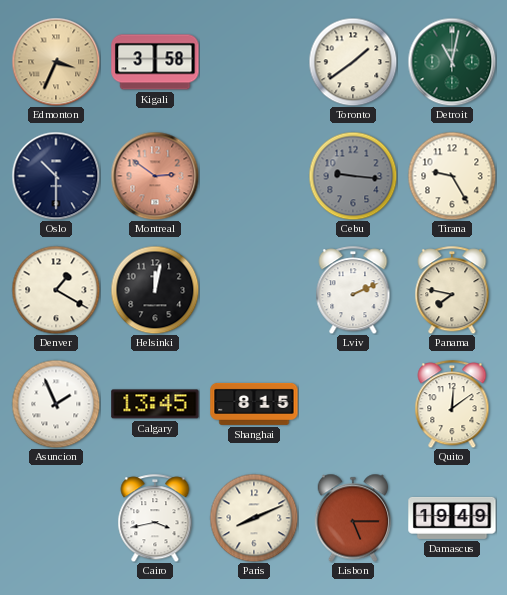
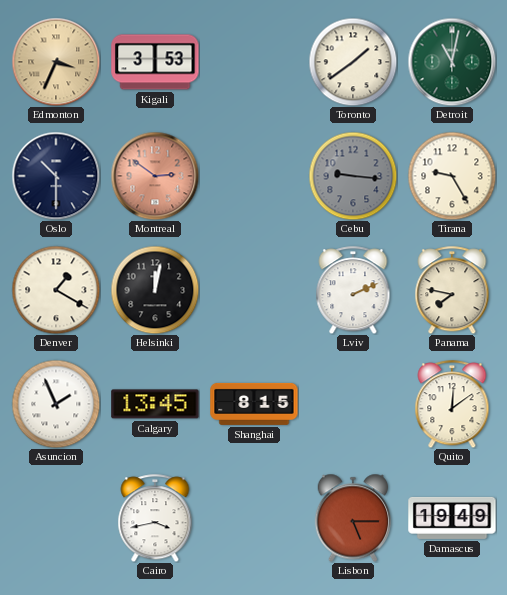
Kigali: 3:58 -> 3:53 (155, 62)
Paris: 8:11 -> none (254, 518)
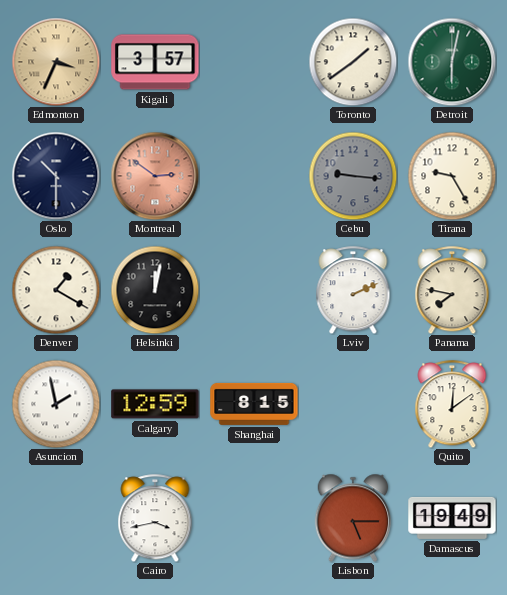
Kigali: 3:53 -> 3:57 (155, 62)
Detroit: 11:02 -> 6:02 (452, 62)
Asuncion: 1:56 -> 1:58 (56, 404)
Calgary: 13:45 -> 12:59 (155, 404)
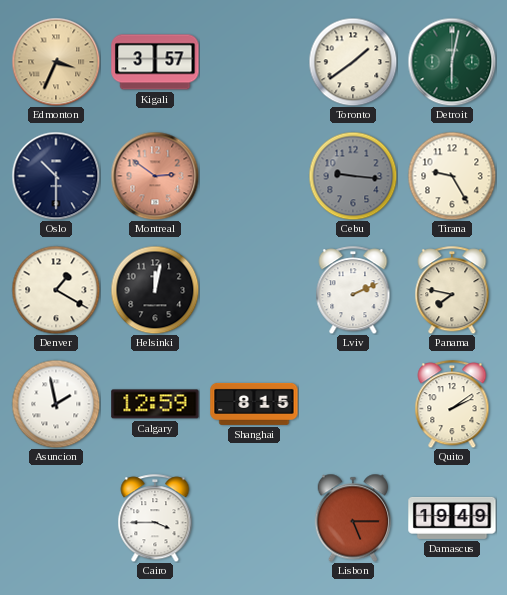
Quito: 12:09 -> 2:09 (452, 404)
Cairo: 3:43 -> 3:45 (155, 518)
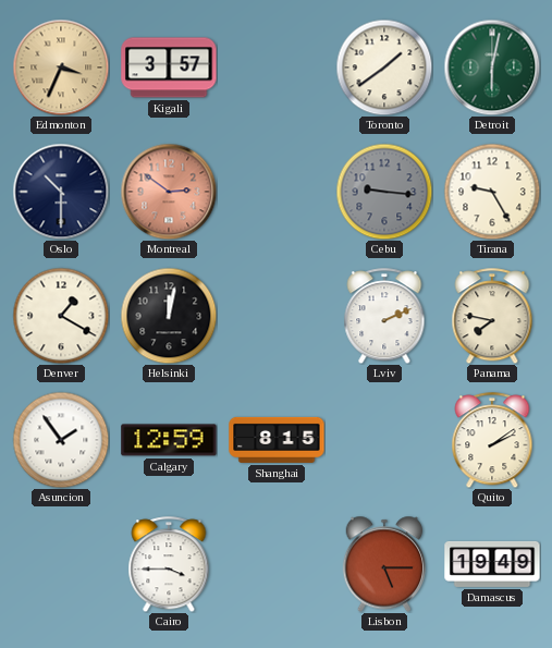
Asuncion: 1:58 -> 1:54 (61, 440)
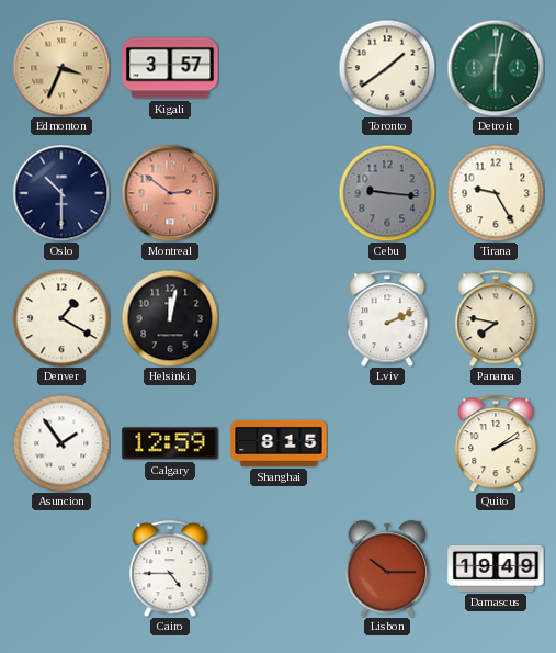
Cairo: 3:45 -> 4:45 (170, 568)
Lisbon: 5:15 -> 10:15 (387, 568)
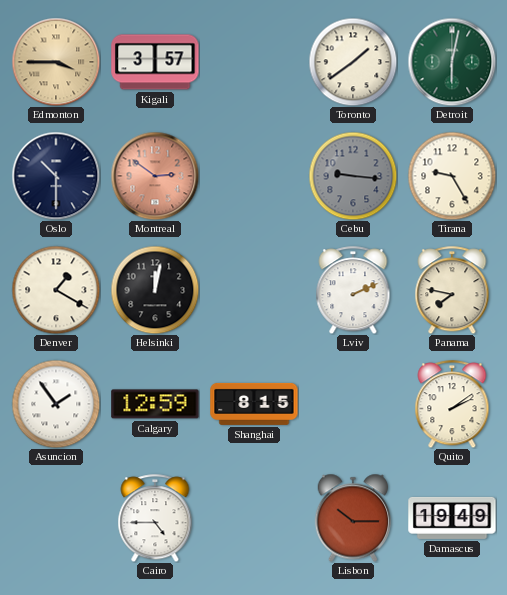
Edmonton: 3:34 -> 3:45 (56, 62)
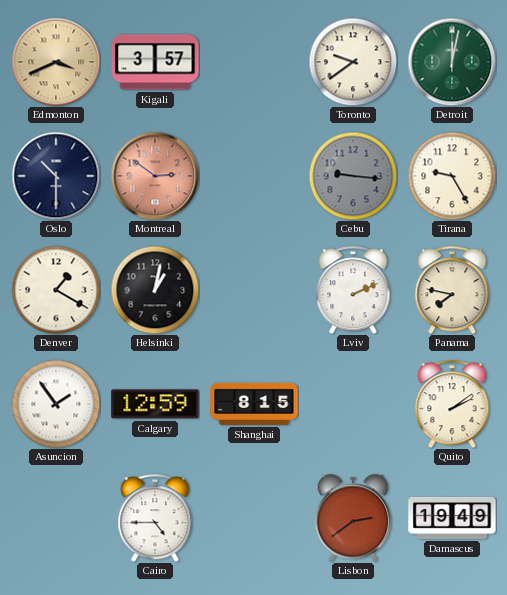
Edmonton: 3:45 -> 3:41 (56, 62)
Toronto: 1:39 -> 9:39 (353, 62)
Detroit: 6:02 -> 12:02 (452, 62)
Helsinki: 12:02 -> 1:02 (155, 290)
Lisbon: 10:15 -> 2:39 (353, 518)
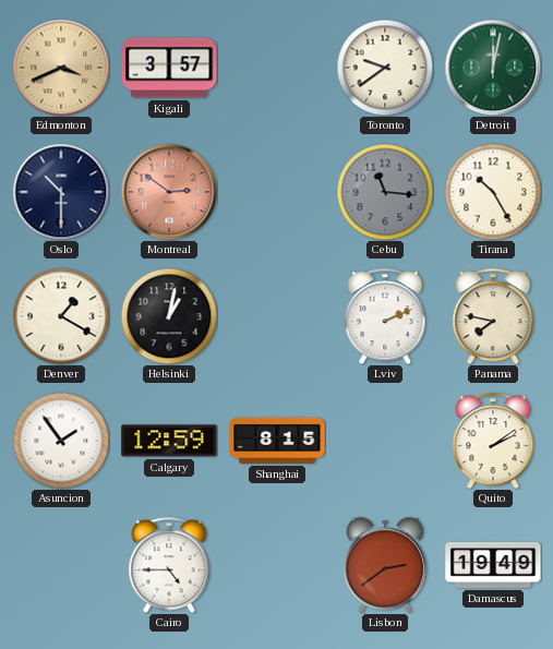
Cebu: 9:16 -> 11:16 (385, 192)
Tirana: 9:25 -> 10:25 (493, 192)
